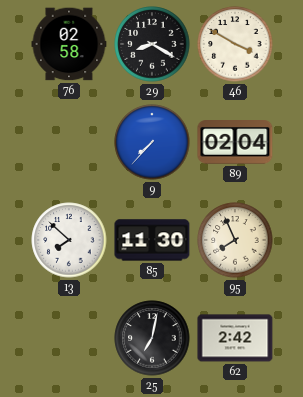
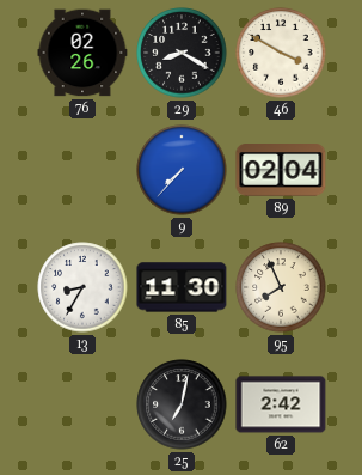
76: 02:58 -> 02:26 (82, 53)
13: 7:52 -> 8:35 (82, 287)
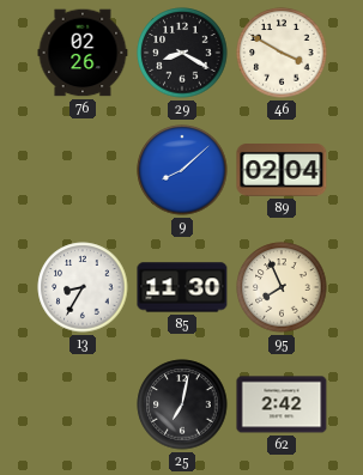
9: 7:37 -> 8:08 (182, 170)
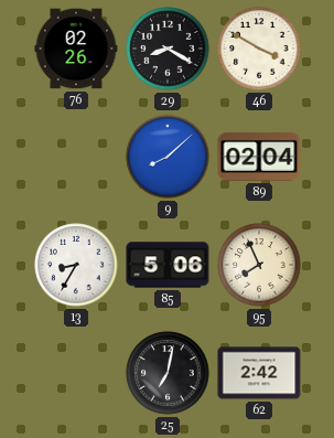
85: 11:30 -> 5:06 (168, 265)
